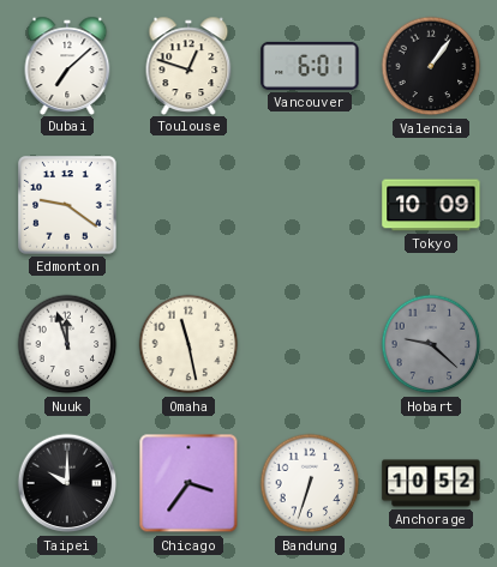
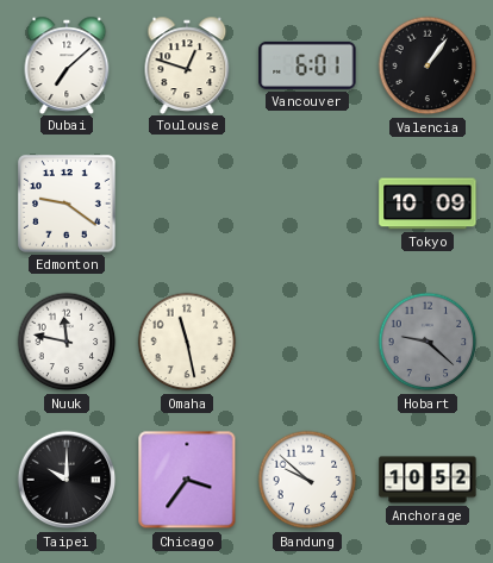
Nuuk: 11:57 -> 11:47 (67, 342)
Bandung: 6:33 -> 9:52 (307, 480)
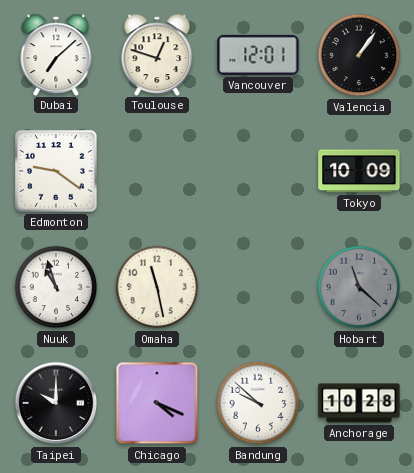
Vancouver: 6:01 -> 12:01 (258, 55)
Nuuk: 11:47 -> 10:57 (56, 287)
Hobart: 9:22 -> 11:22 (359, 287)
Chicago: 3:36 -> 4:19 (157, 403)
Anchorage: 10:52 -> 10:28 (359, 403)
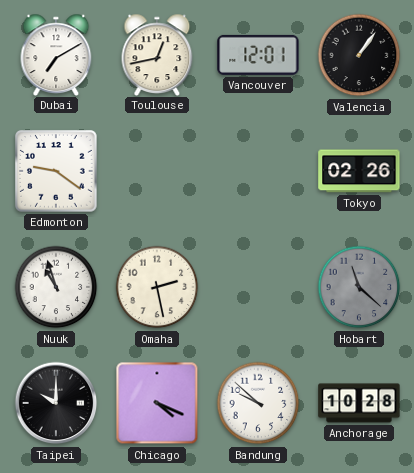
Dubai: 7:08 -> 7:10 (56, 54)
Toulouse: 12:48 -> 12:43 (157, 54)
Tokyo: 10:09 -> 02:26 (359, 171)
Omaha: 11:28 -> 2:28 (157, 287)
